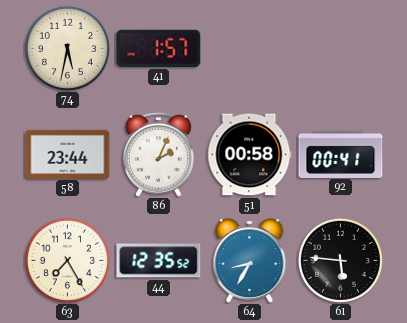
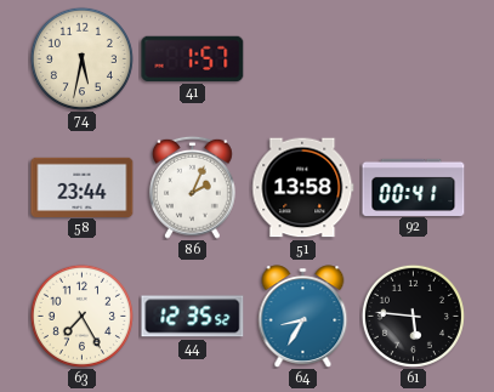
51: 00:58 -> 13:58 (303, 188)
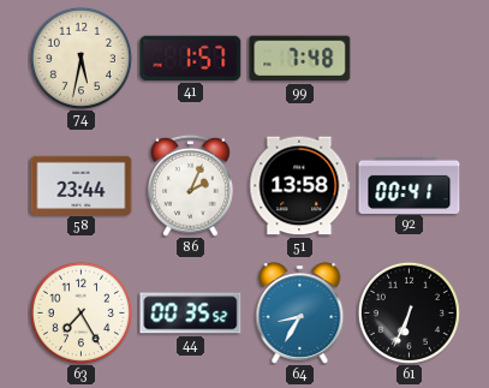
99: none -> 7:48 (300, 59)
44: 12:35 -> 00:35 (191, 314)
61: 5:46 -> 6:34 (409, 312)
